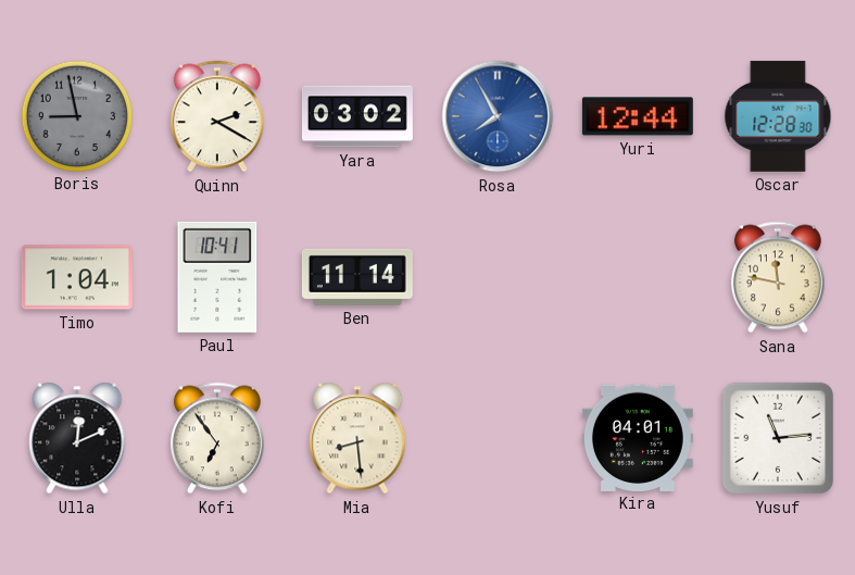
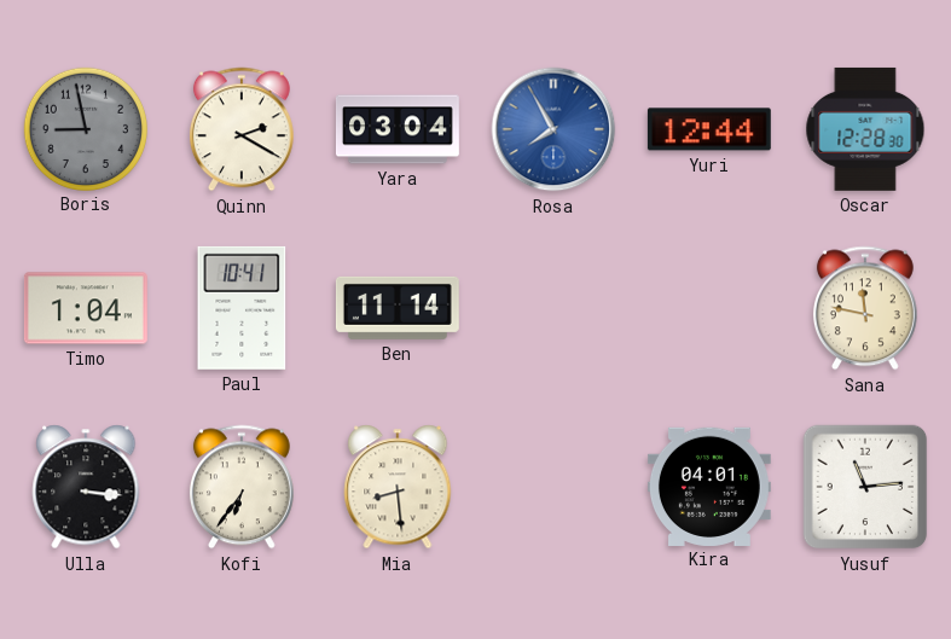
Yara: 03:02 -> 03:04 (398, 129)
Ulla: 12:11 -> 3:16 (86, 487)
Kofi: 6:54 -> 6:36 (242, 487)
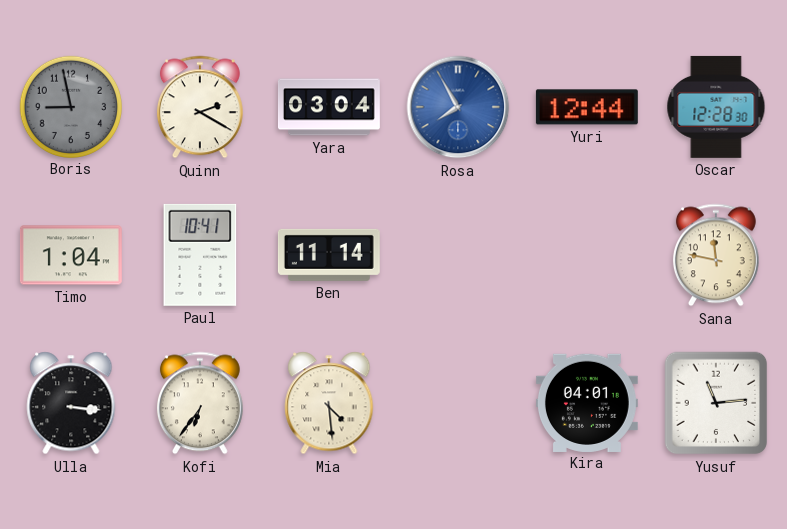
Mia: 8:29 -> 4:29 (329, 403)
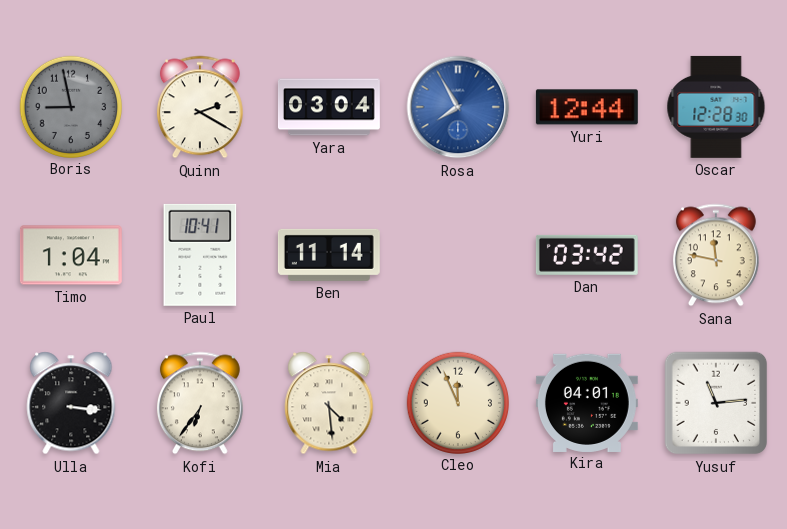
Dan: none -> 03:42 (587, 255)
Cleo: none -> 11:56 (457, 402)
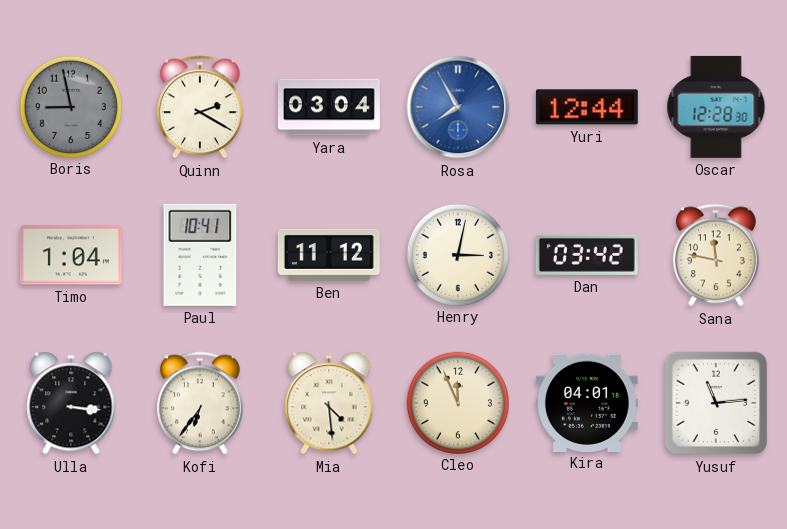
Ben: 11:14 -> 11:12 (329, 255)
Henry: none -> 3:02 (457, 254)
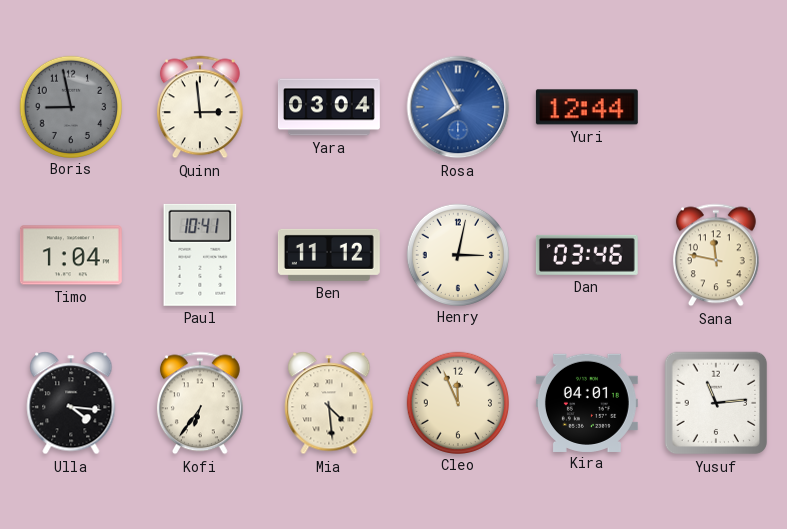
Quinn: 2:20 -> 2:59 (200, 107)
Oscar: 12:28 -> none (716, 107)
Dan: 03:42 -> 03:46 (587, 255)
Ulla: 3:16 -> 4:16 (71, 403)
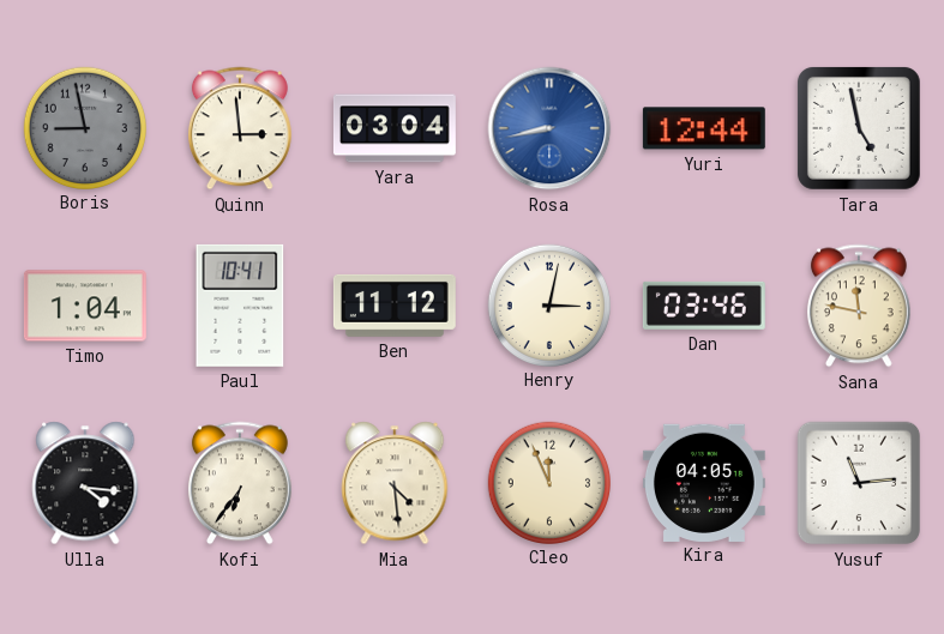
Rosa: 7:55 -> 8:43 (549, 128)
Tara: none -> 4:58 (859, 128)
Kira: 04:01 -> 04:05 (704, 482)
